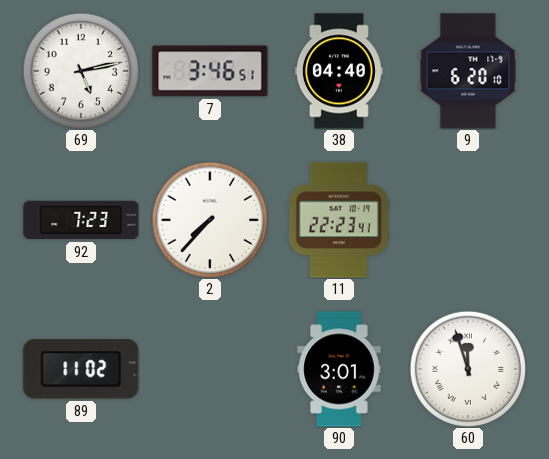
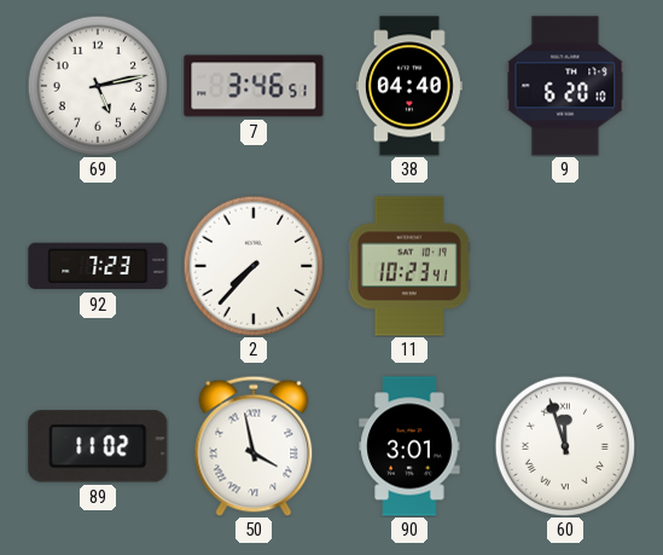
11: 22:23 -> 10:23 (409, 266)
50: none -> 3:58 (254, 446)
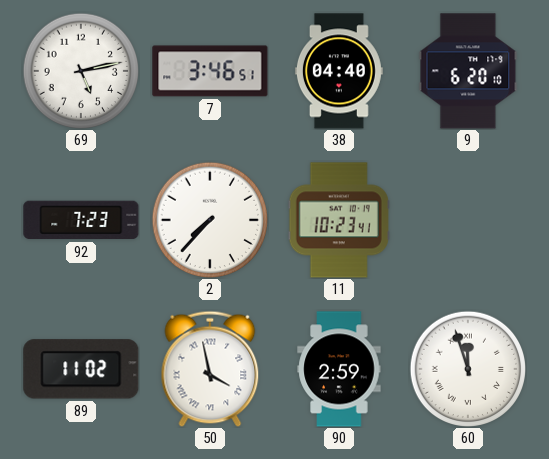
90: 3:01 -> 2:59 (339, 369)
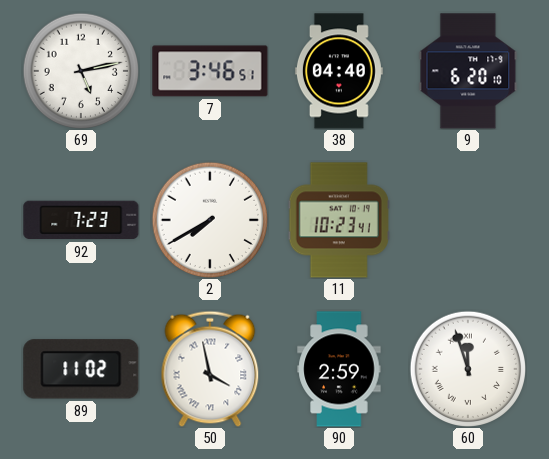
2: 7:37 -> 7:40 (210, 220)
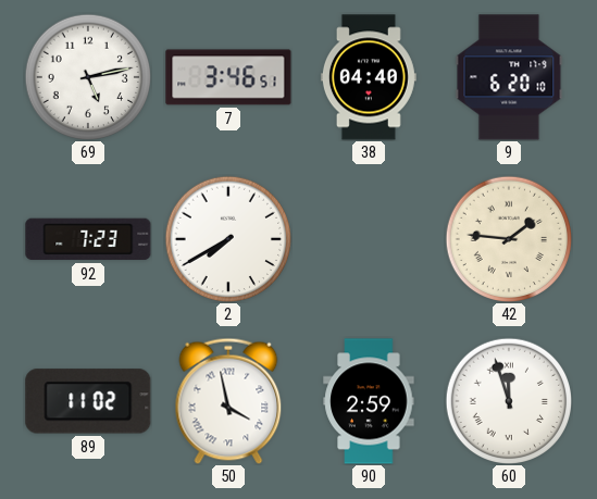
11: 10:23 -> none (339, 220)
42: none -> 1:46 (509, 239)
